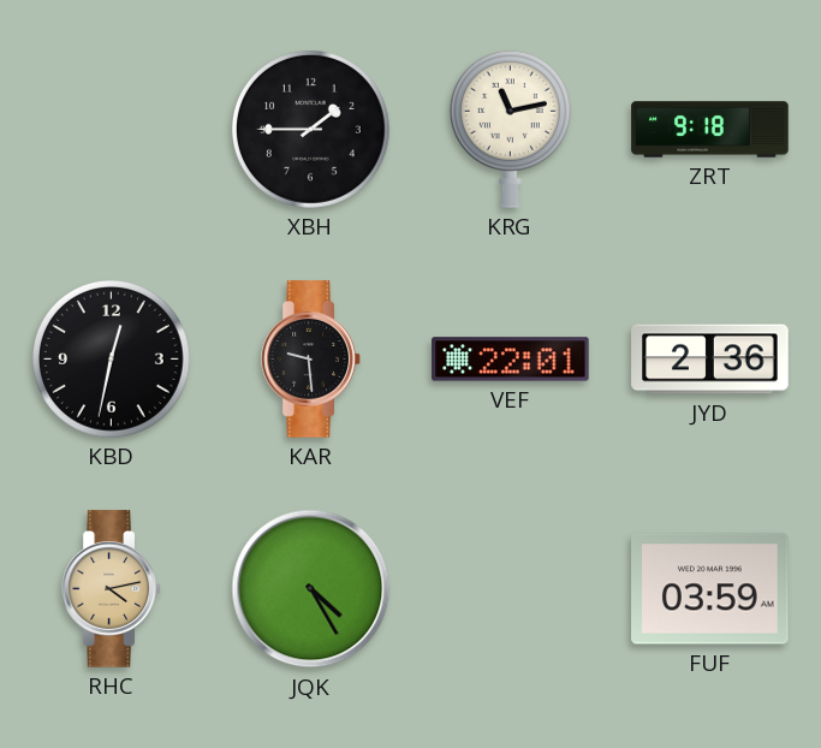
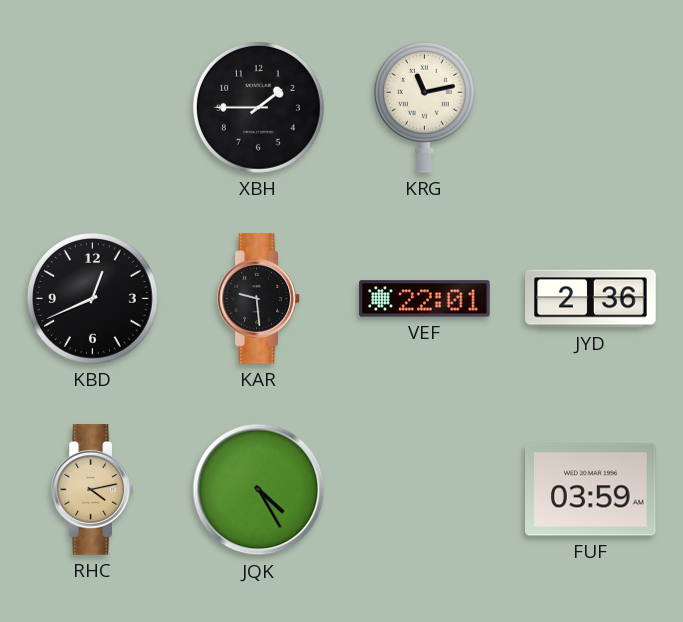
ZRT: 9:18 -> none (710, 130)
KBD: 12:32 -> 12:41 (92, 298)
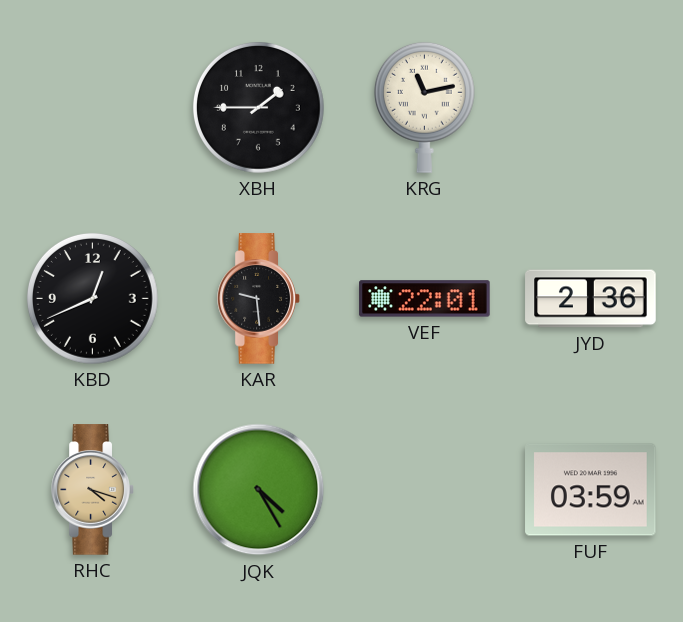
RHC: 4:13 -> 4:18 (93, 490)
